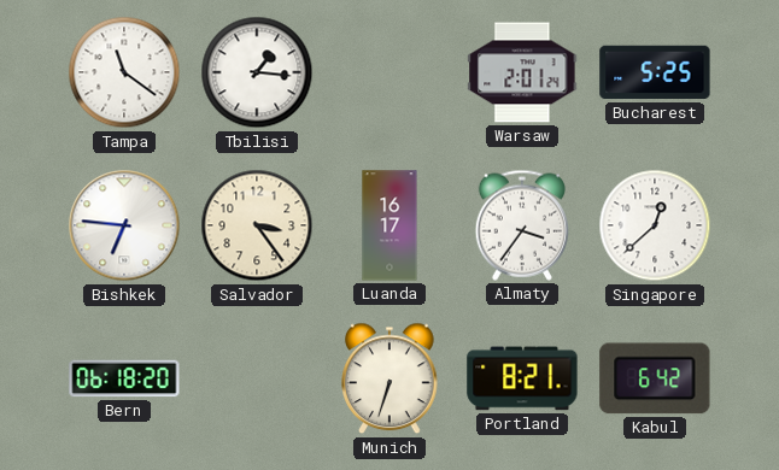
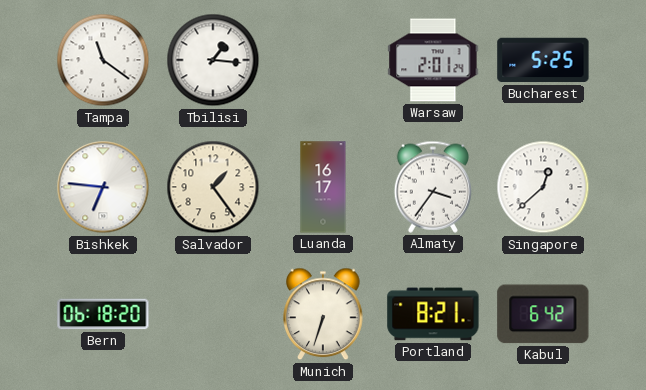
Salvador: 3:24 -> 1:24 (213, 187)
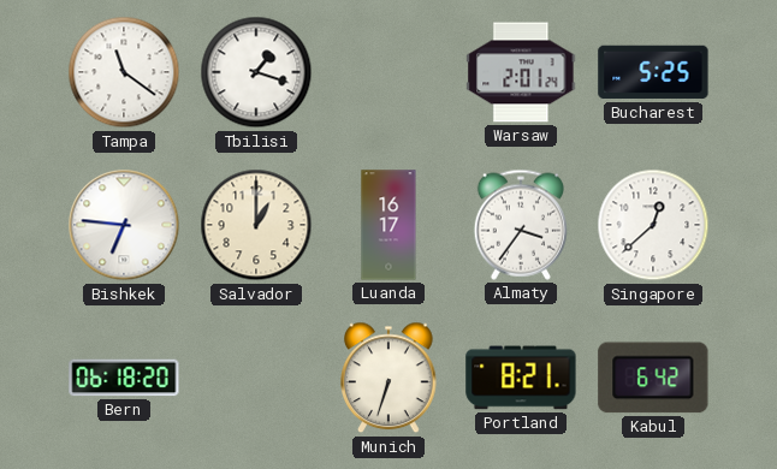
Tbilisi: 1:16 -> 1:18 (256, 72)
Salvador: 1:24 -> 1:00 (256, 225)
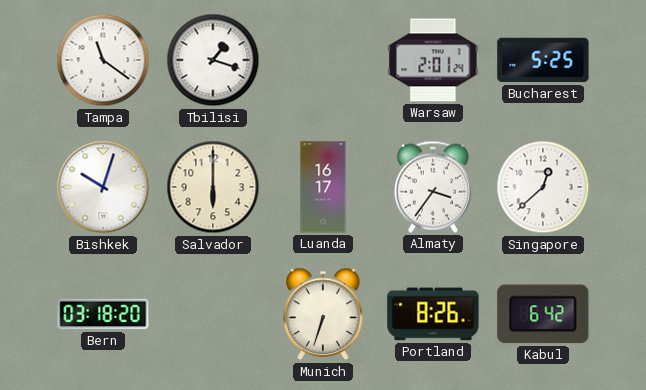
Bishkek: 6:46 -> 10:03 (103, 187)
Salvador: 1:00 -> 6:00 (213, 187)
Bern: 06:18 -> 03:18 (103, 314)
Portland: 8:21 -> 8:26 (433, 314)
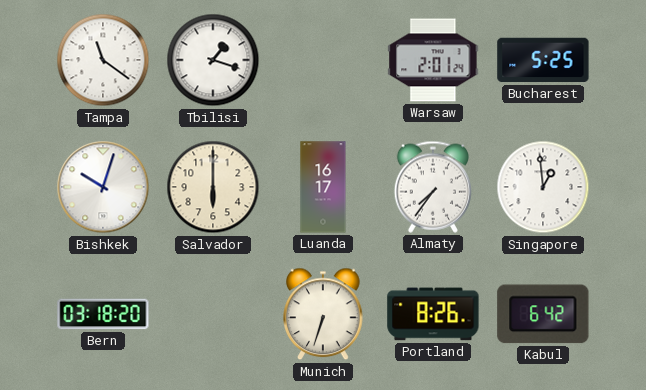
Almaty: 3:36 -> 7:36 (432, 187)
Singapore: 12:38 -> 12:59 (543, 187)
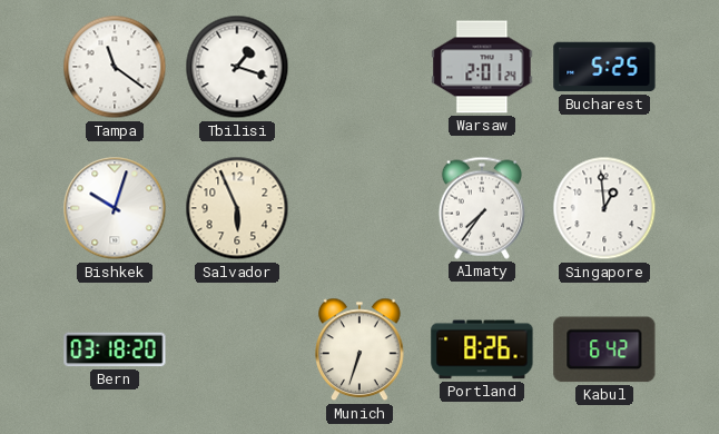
Salvador: 6:00 -> 5:56 (237, 208)
Luanda: 16:17 -> none (323, 187)
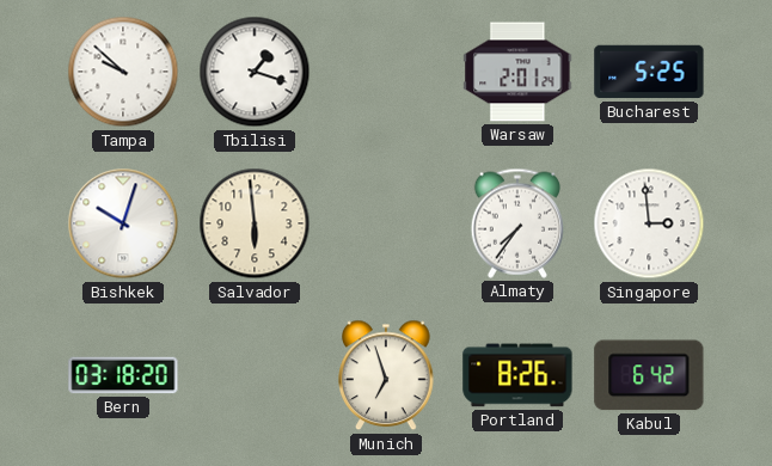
Tampa: 11:21 -> 9:52 (123, 72)
Salvador: 5:56 -> 5:59 (255, 223)
Singapore: 12:59 -> 2:59 (649, 223)
Munich: 6:33 -> 6:57 (386, 375)
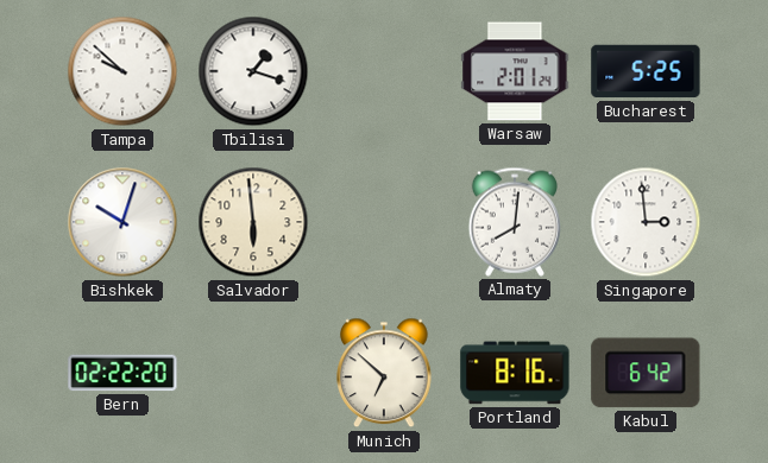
Almaty: 7:36 -> 8:01 (514, 222)
Bern: 03:18 -> 02:22 (122, 373)
Munich: 6:57 -> 6:52 (384, 373)
Portland: 8:26 -> 8:16 (515, 373)
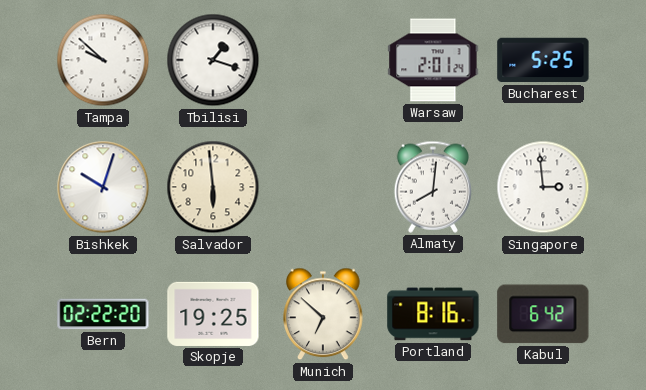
Skopje: none -> 19:25 (213, 314)
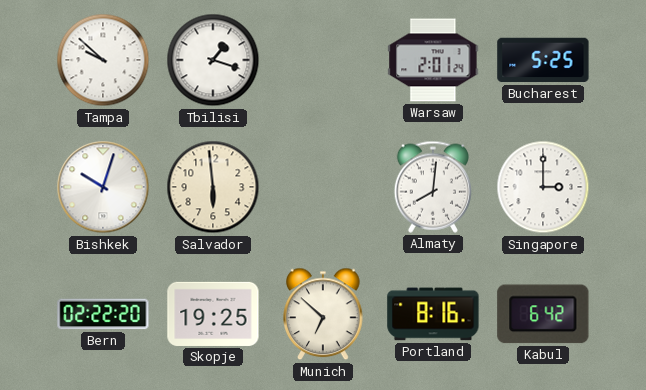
Singapore: 2:59 -> 3:00 (543, 187)
